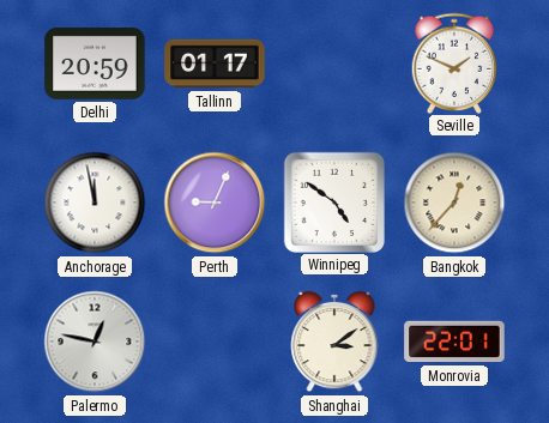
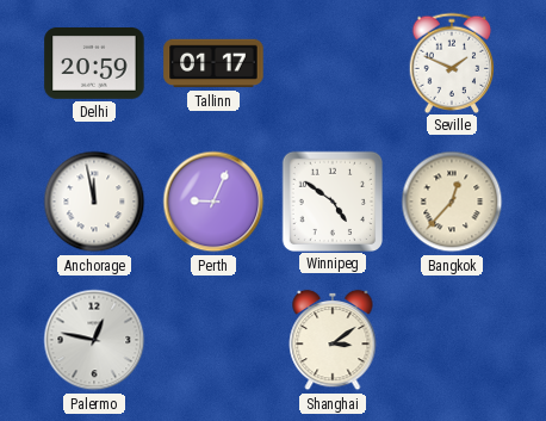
Monrovia: 22:01 -> none (454, 342)
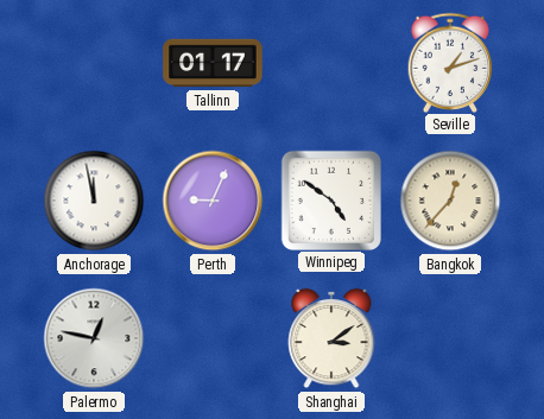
Delhi: 20:59 -> none (94, 64)
Seville: 1:49 -> 1:12 (450, 62)
